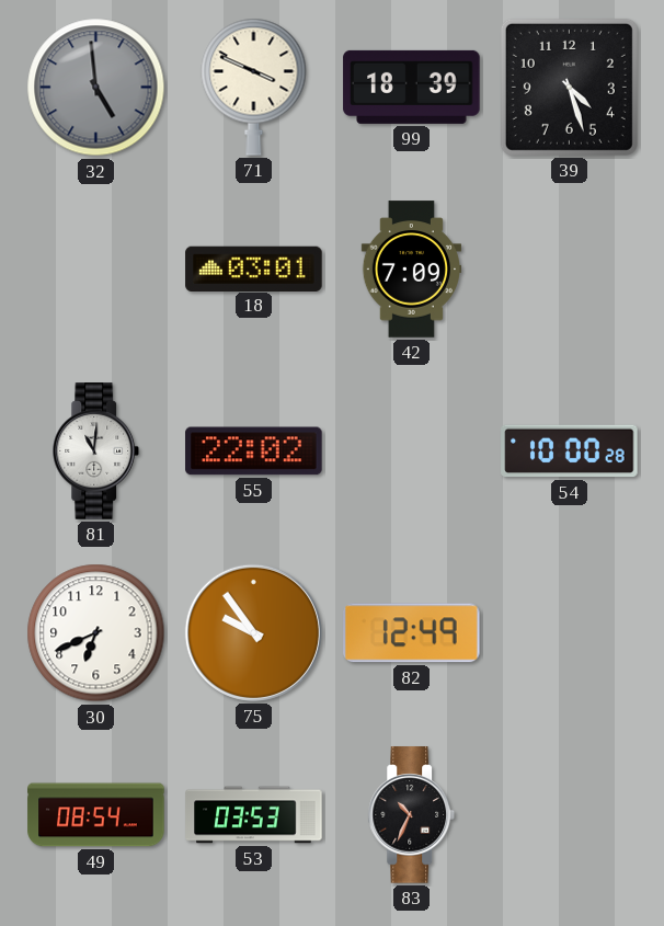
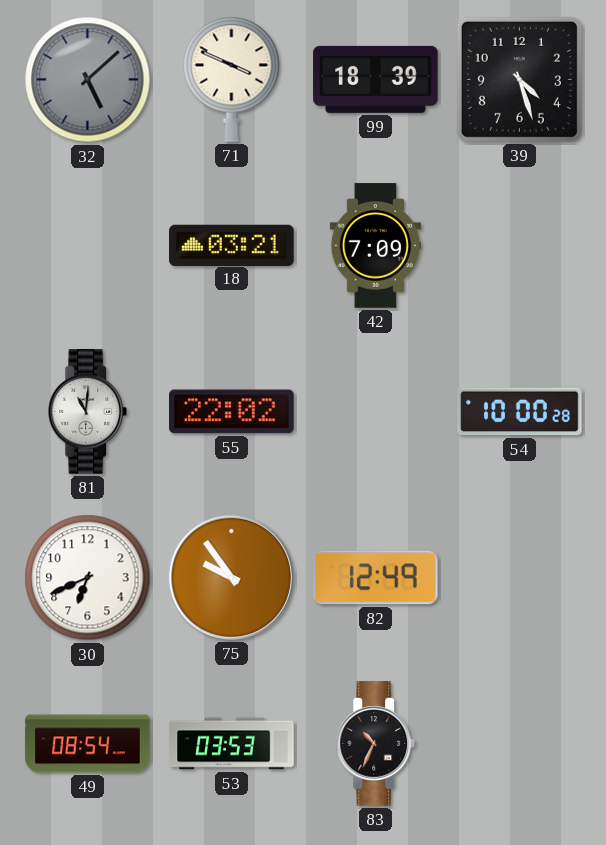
32: 4:59 -> 5:08 (88, 80)
18: 03:01 -> 03:21 (232, 245)
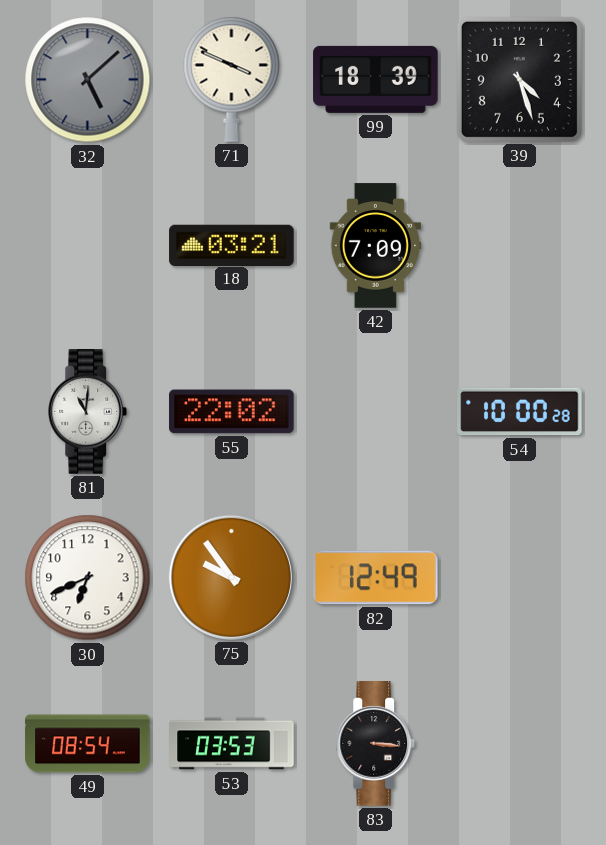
83: 10:34 -> 3:16 (376, 744)
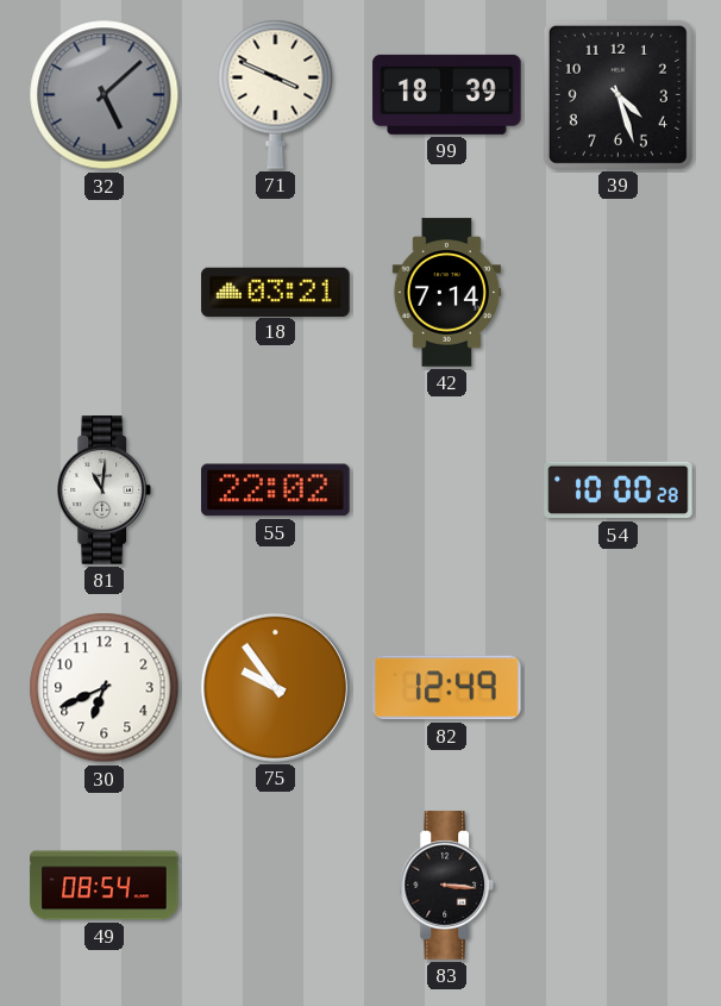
42: 7:09 -> 7:14 (446, 293)
53: 03:53 -> none (232, 744)
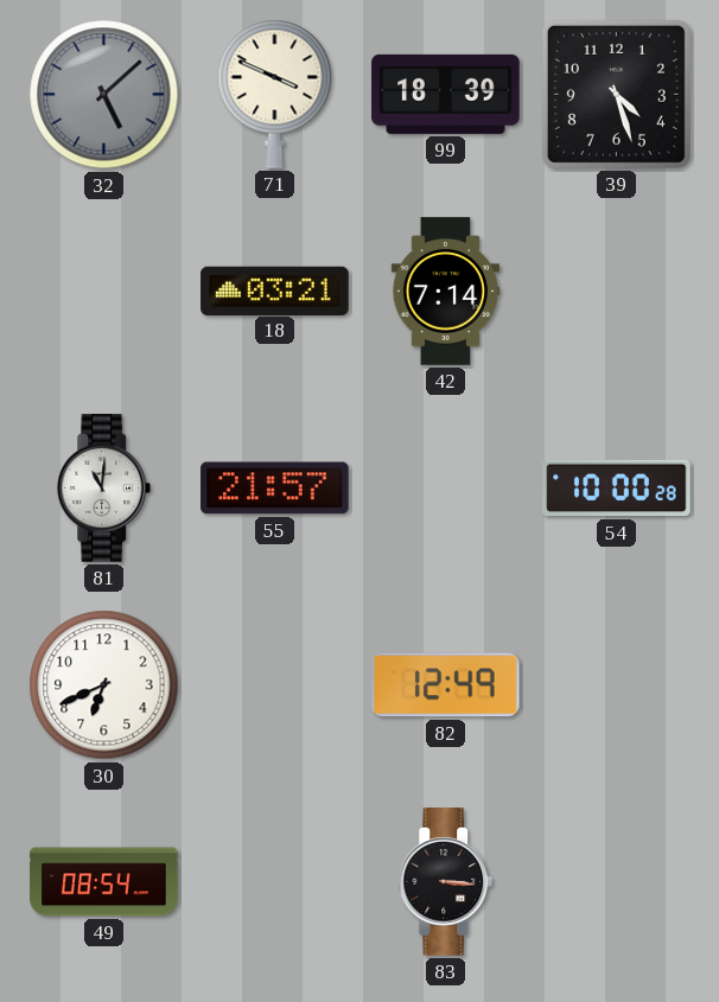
55: 22:02 -> 21:57 (275, 489)
75: 9:54 -> none (275, 687)
